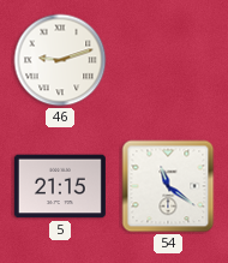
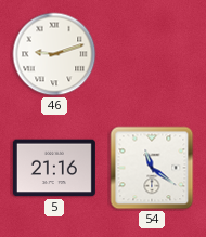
5: 21:15 -> 21:16 (54, 168)
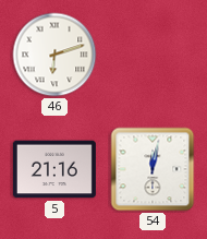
46: 9:12 -> 6:12 (54, 55)
54: 11:21 -> 12:02 (153, 169)
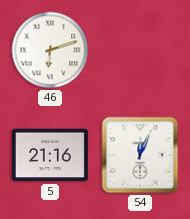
54: 12:02 -> 12:04 (140, 155)
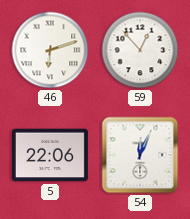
59: none -> 12:53 (140, 50)
5: 21:16 -> 22:06 (50, 155)
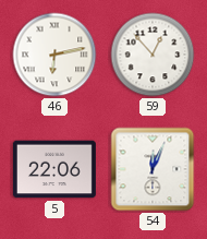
46: 6:12 -> 6:13 (54, 55)
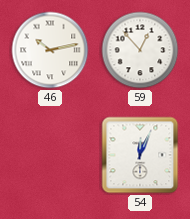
46: 6:13 -> 10:13 (50, 50)
5: 22:06 -> none (54, 169)
